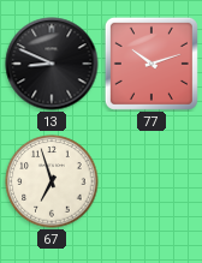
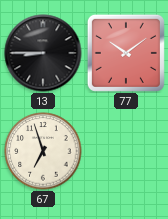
13: 8:49 -> 8:45 (43, 53)
77: 10:12 -> 10:09 (126, 53)
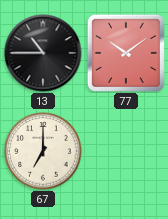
13: 8:45 -> 10:45 (43, 53)
67: 6:57 -> 7:00 (43, 151)
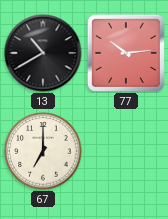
13: 10:45 -> 10:40 (43, 53)
77: 10:09 -> 10:14 (126, 53)
